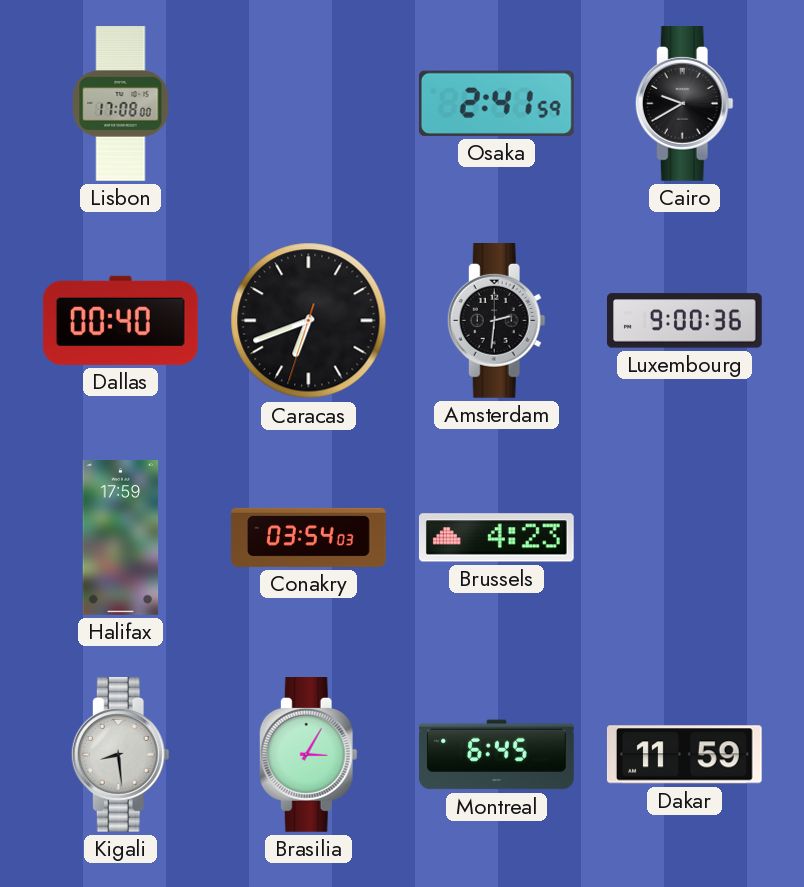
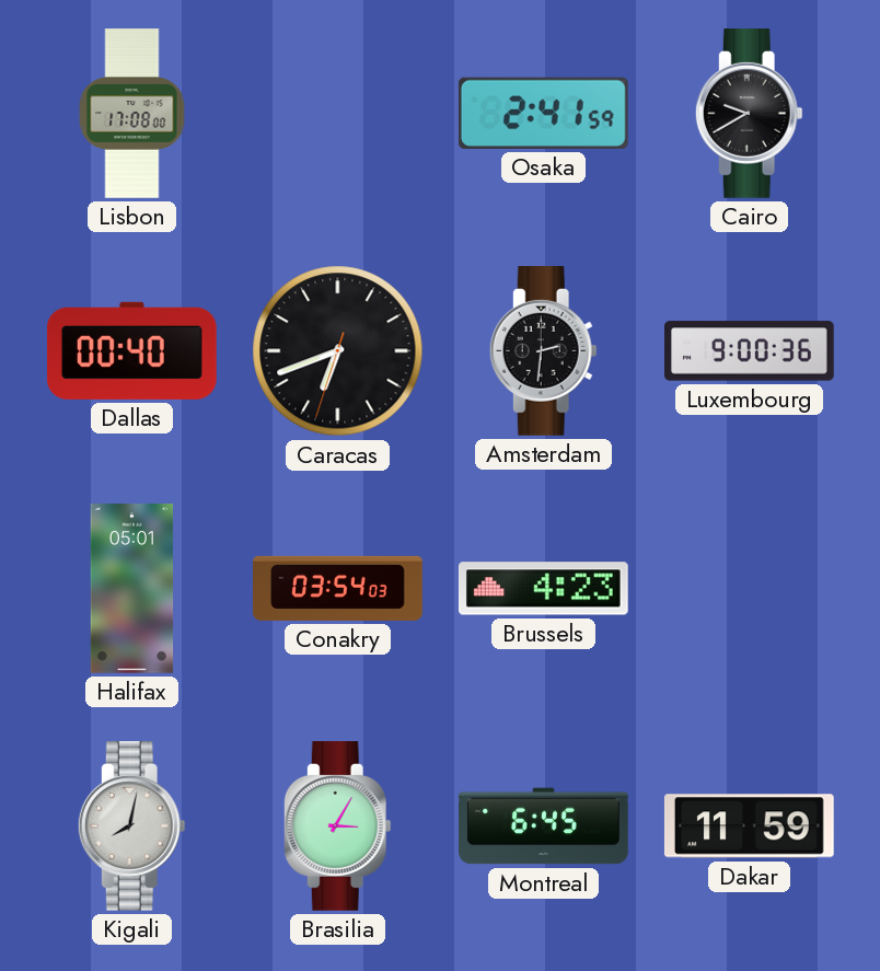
Halifax: 17:59 -> 05:01 (132, 589)
Kigali: 8:29 -> 8:02 (131, 826)
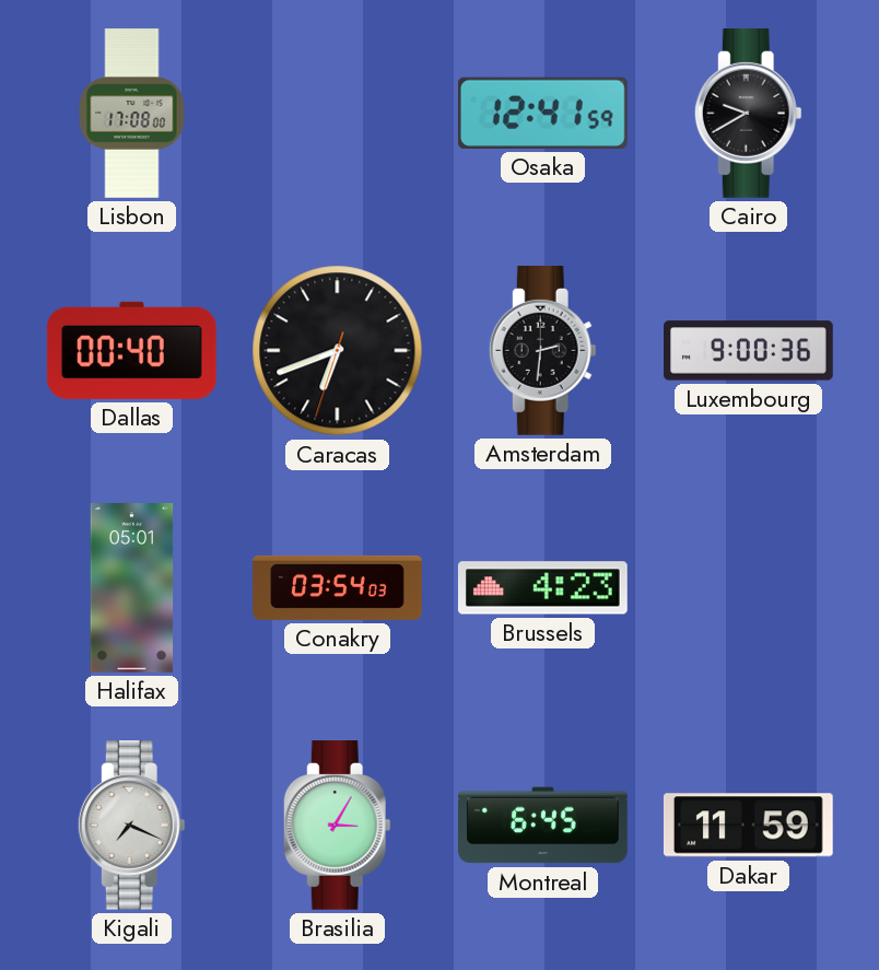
Osaka: 2:41 -> 12:41 (542, 113)
Kigali: 8:02 -> 7:19 (131, 826)
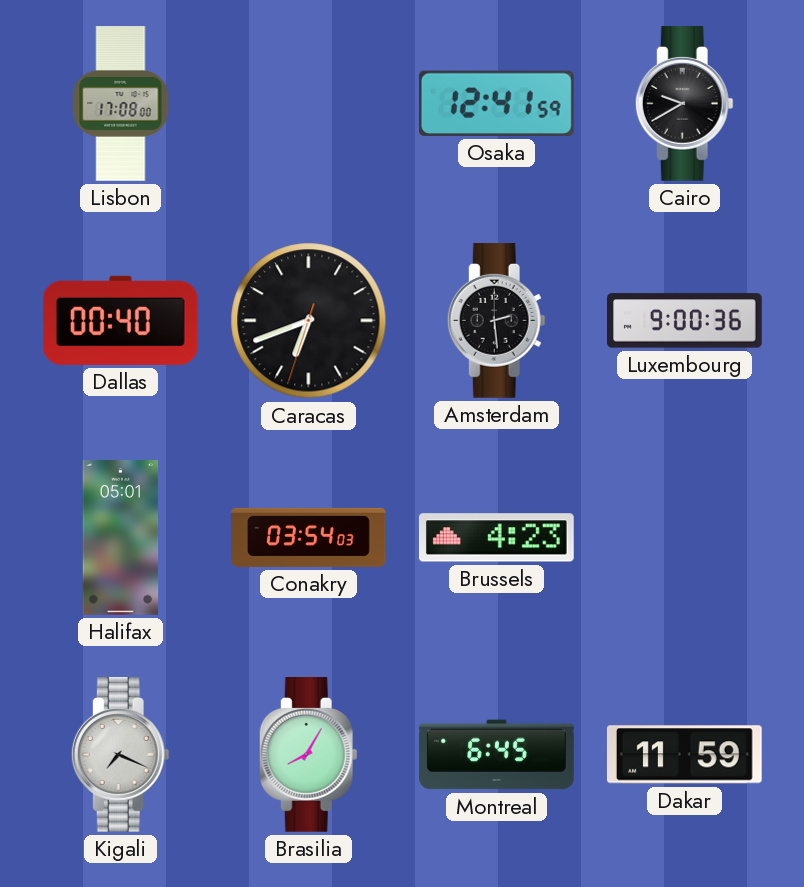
Amsterdam: 2:31 -> 2:29 (496, 321)
Brasilia: 3:05 -> 8:05 (308, 755)
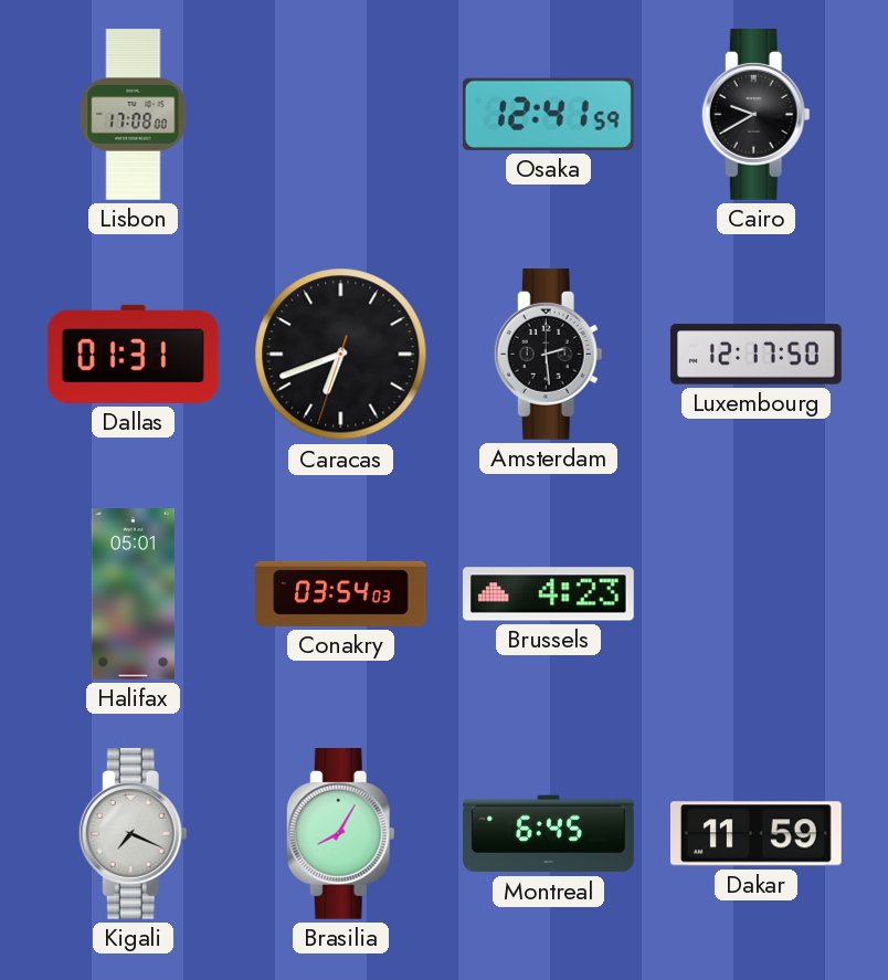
Dallas: 00:40 -> 01:31 (133, 354)
Luxembourg: 9:00 -> 12:17 (757, 355)
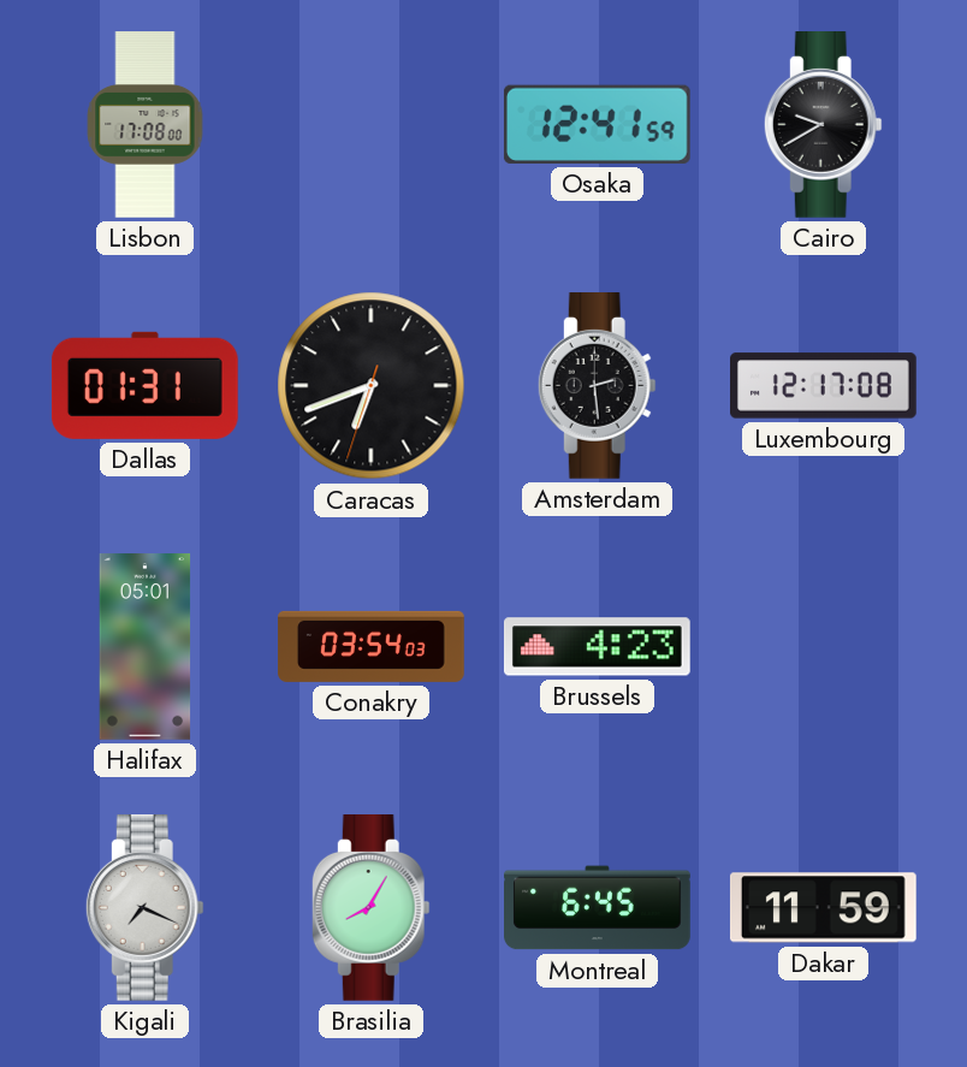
Luxembourg: 12:17:50 -> 12:17:08 (824, 386)
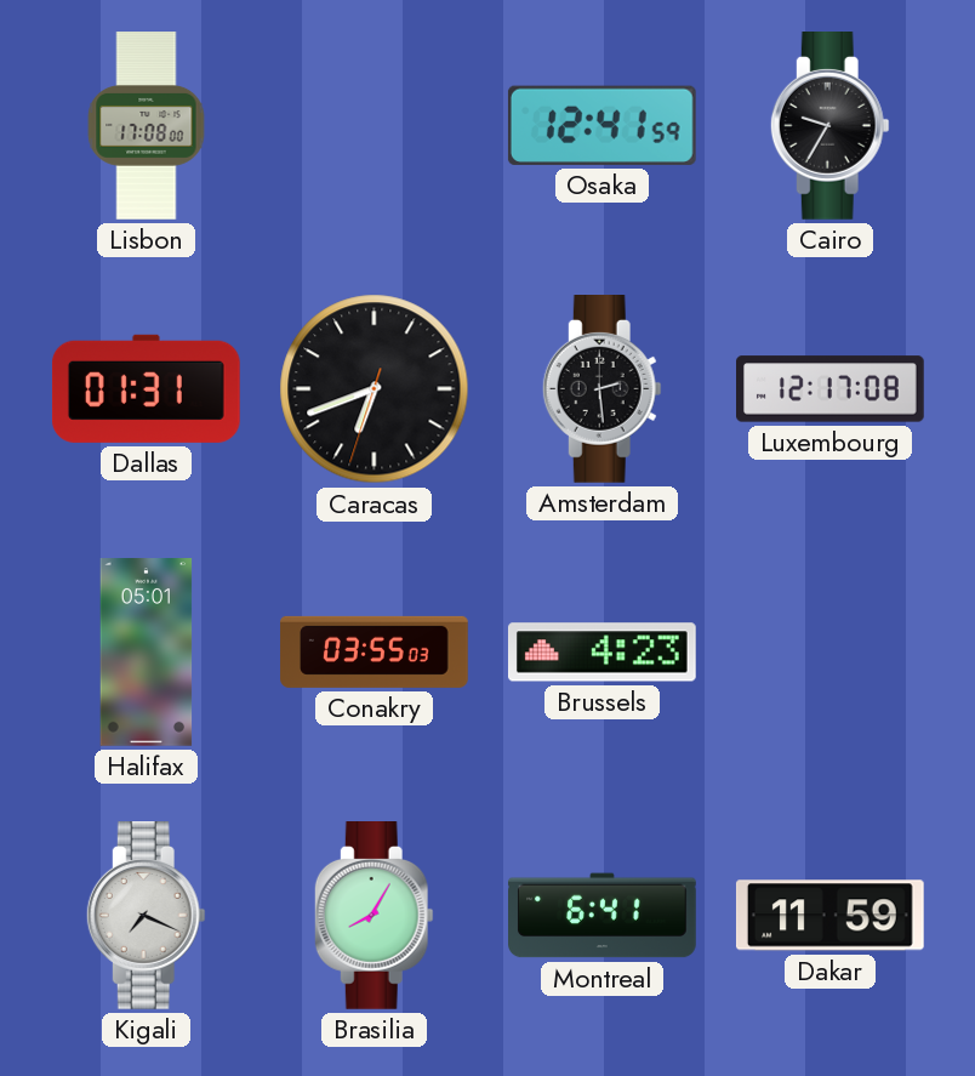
Cairo: 9:40 -> 9:35 (829, 126)
Conakry: 03:54 -> 03:55 (375, 651)
Montreal: 6:45 -> 6:41 (603, 916)
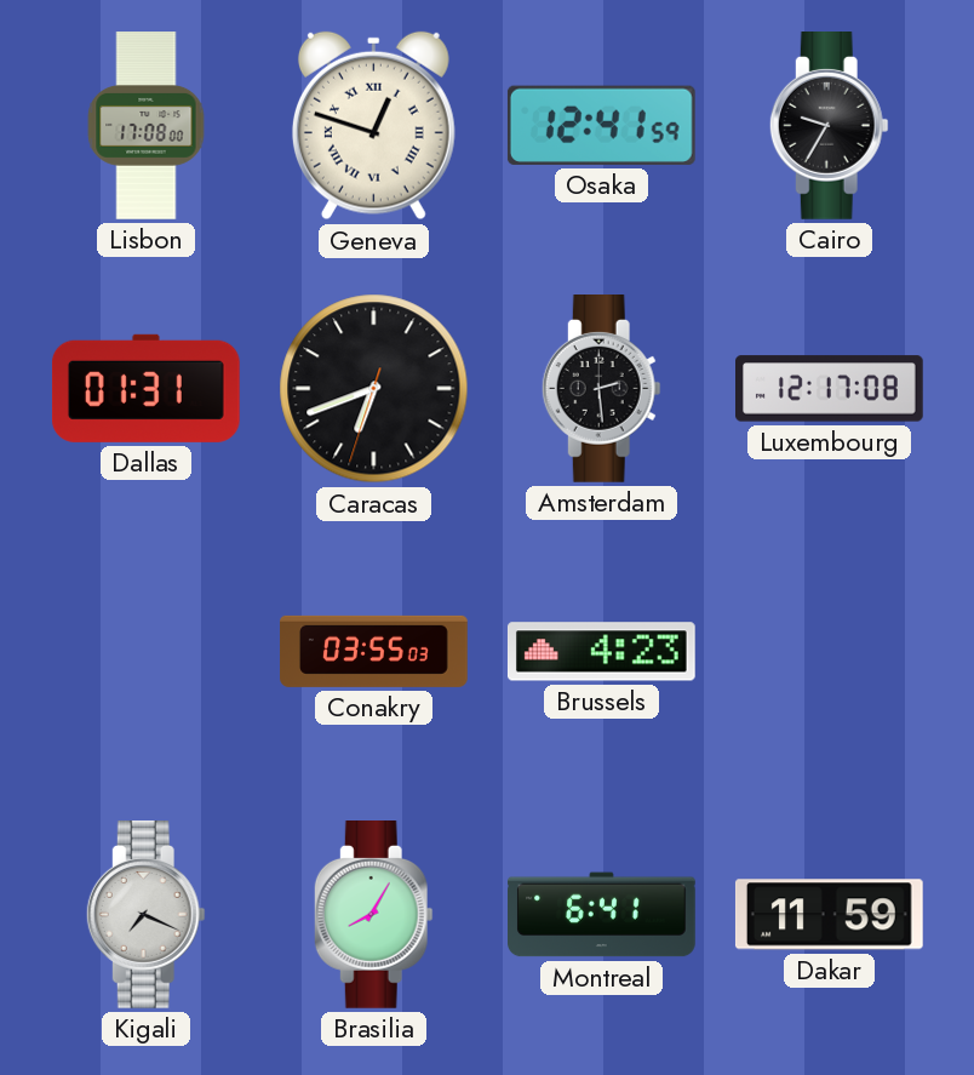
Geneva: none -> 12:48 (373, 126)
Halifax: 05:01 -> none (147, 653)
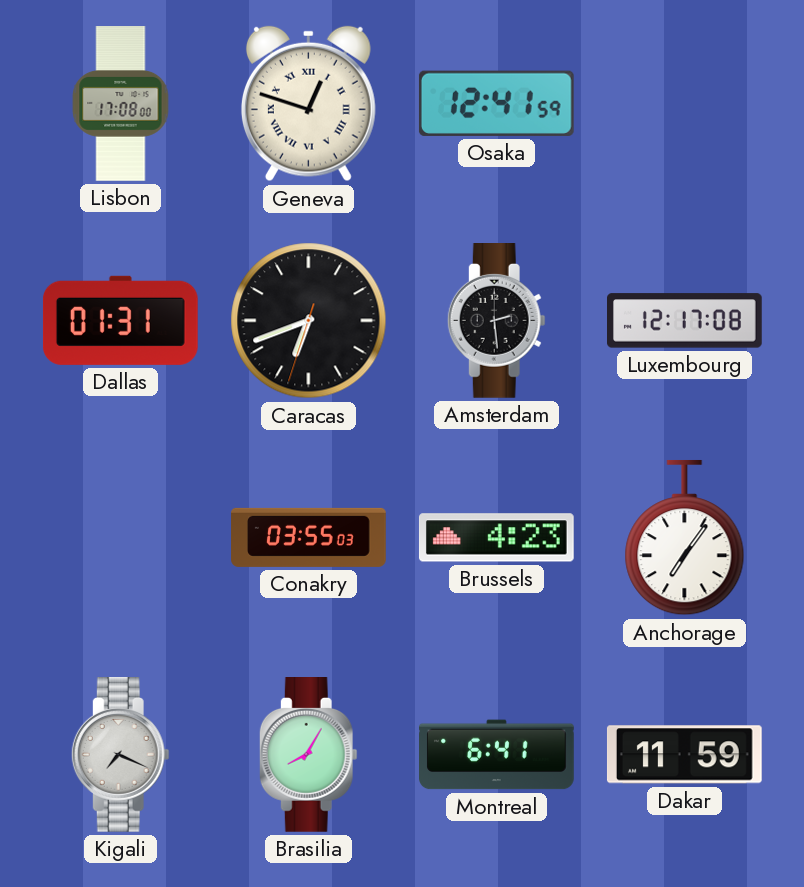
Cairo: 9:35 -> none (829, 126)
Anchorage: none -> 7:06 (685, 538)
